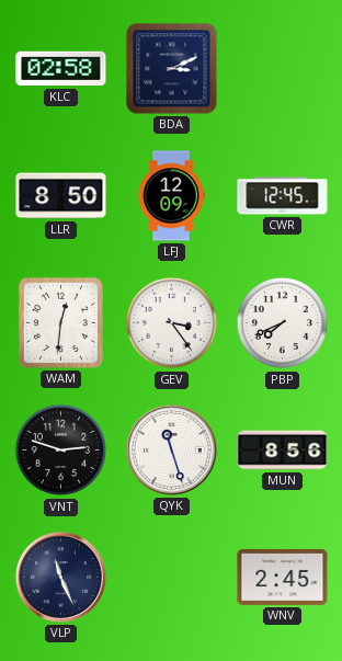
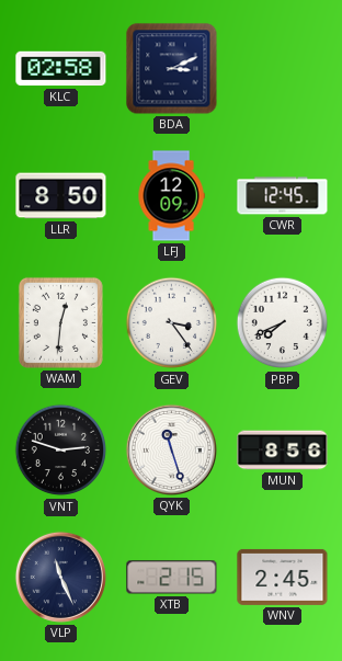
XTB: none -> 2:15 (172, 578)
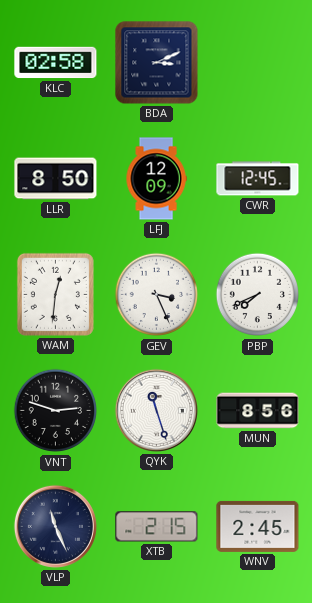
GEV: 3:24 -> 3:26 (157, 295)
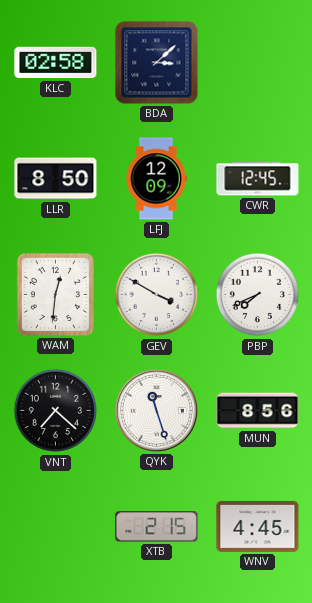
BDA: 3:11 -> 3:08 (157, 63)
GEV: 3:26 -> 3:50 (157, 295)
VNT: 2:48 -> 7:22 (56, 411)
VLP: 11:26 -> none (55, 526)
WNV: 2:45 -> 4:45 (258, 526)
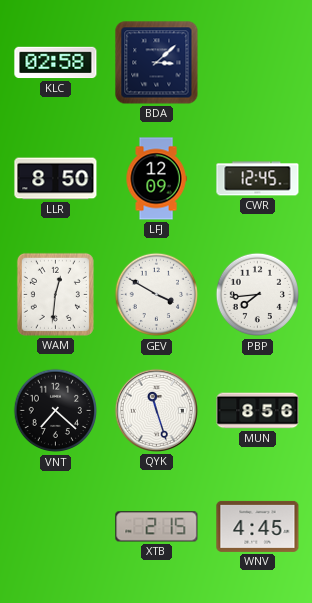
PBP: 7:41 -> 7:44 (258, 295)
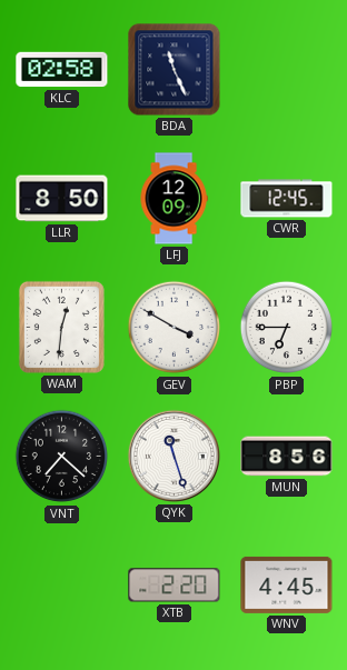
BDA: 3:08 -> 11:26 (175, 70)
PBP: 7:44 -> 6:45 (287, 328)
XTB: 2:15 -> 2:20 (175, 586)
